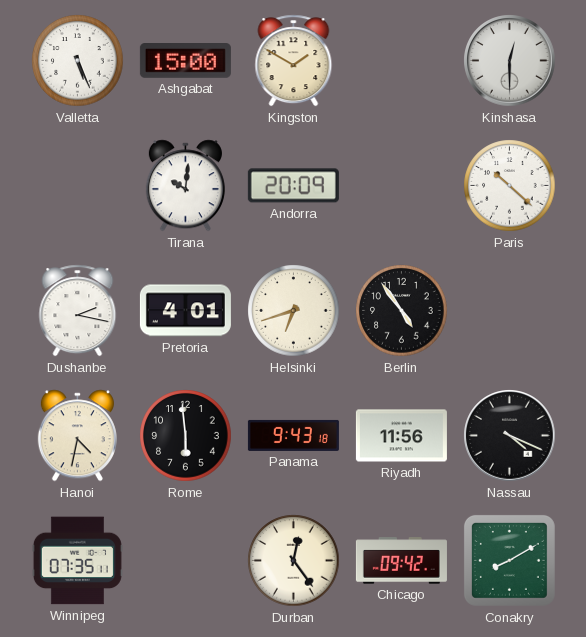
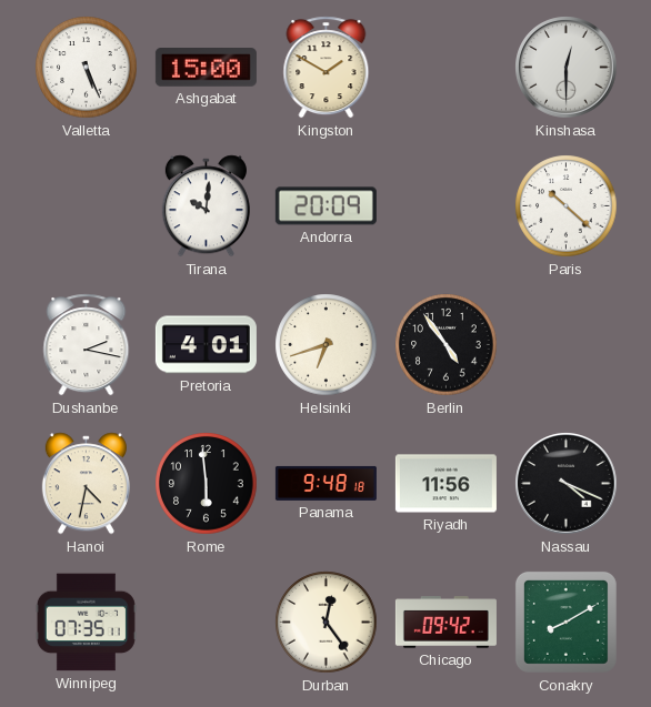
Panama: 9:43 -> 9:48 (325, 483)
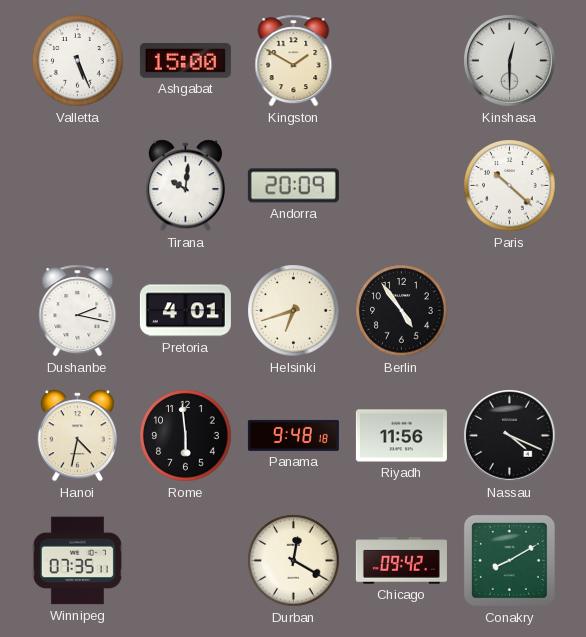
Durban: 12:24 -> 12:20 (294, 561)
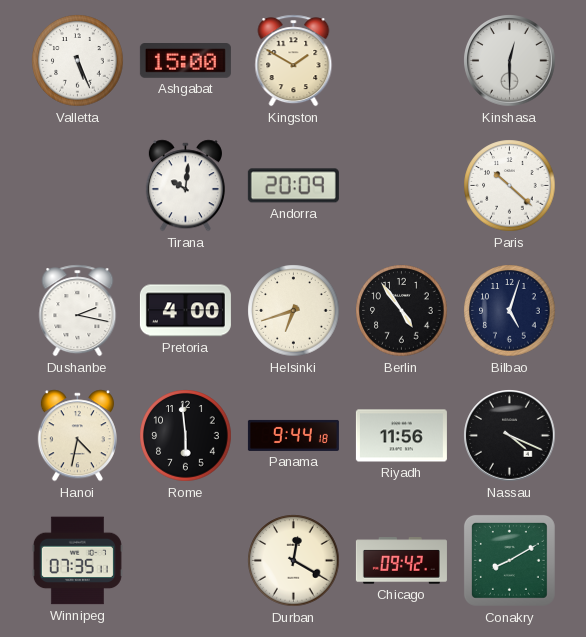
Pretoria: 4:01 -> 4:00 (185, 311)
Bilbao: none -> 5:03 (510, 311)
Panama: 9:48 -> 9:44 (293, 435)
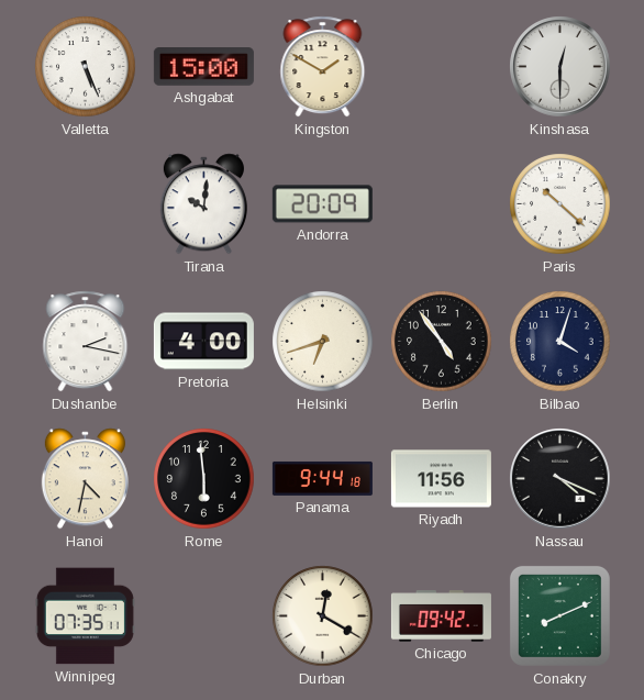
Bilbao: 5:03 -> 4:03 (560, 342)
Conakry: 8:10 -> 8:11 (559, 615)
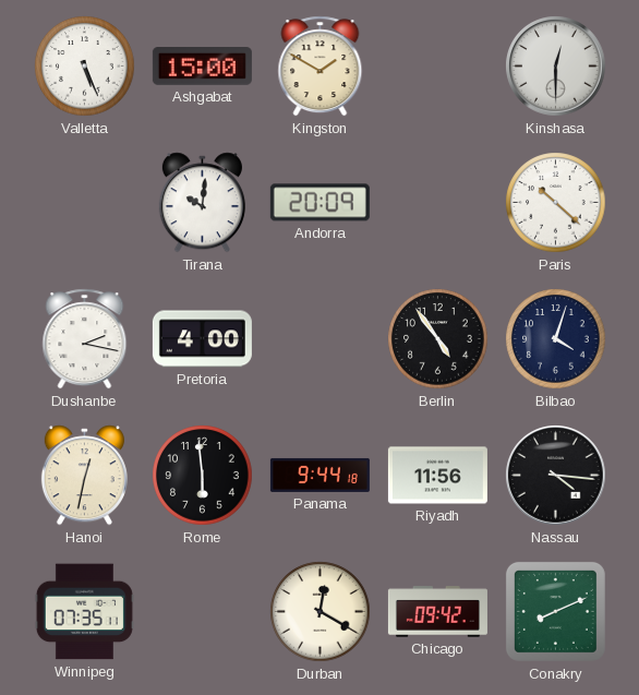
Helsinki: 6:42 -> none (323, 342)
Hanoi: 4:32 -> 12:32 (84, 476)
Nassau: 4:19 -> 4:16 (556, 476)
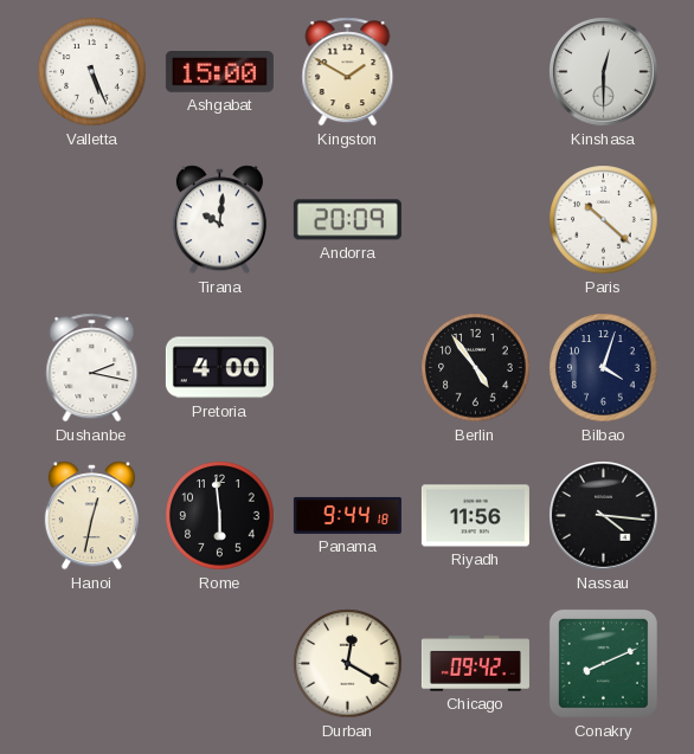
Winnipeg: 07:35 -> none (84, 612)
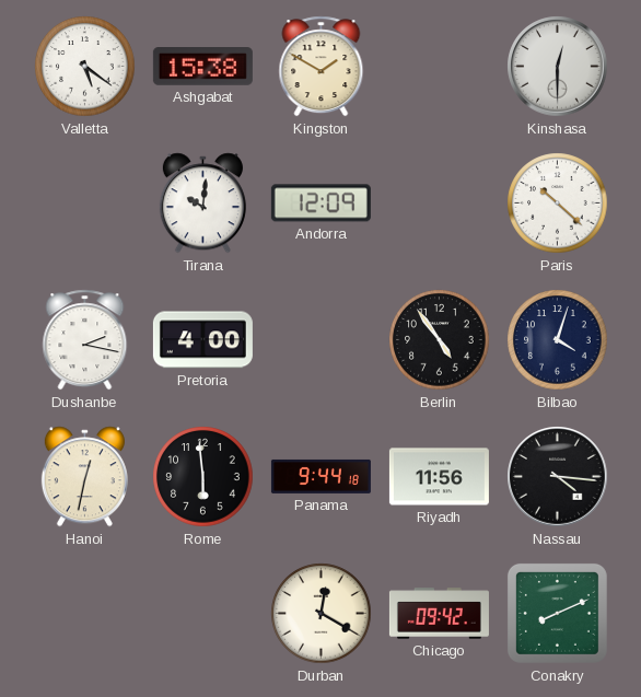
Valletta: 5:26 -> 5:21 (85, 67)
Ashgabat: 15:00 -> 15:38 (202, 67)
Andorra: 20:09 -> 12:09 (320, 204)
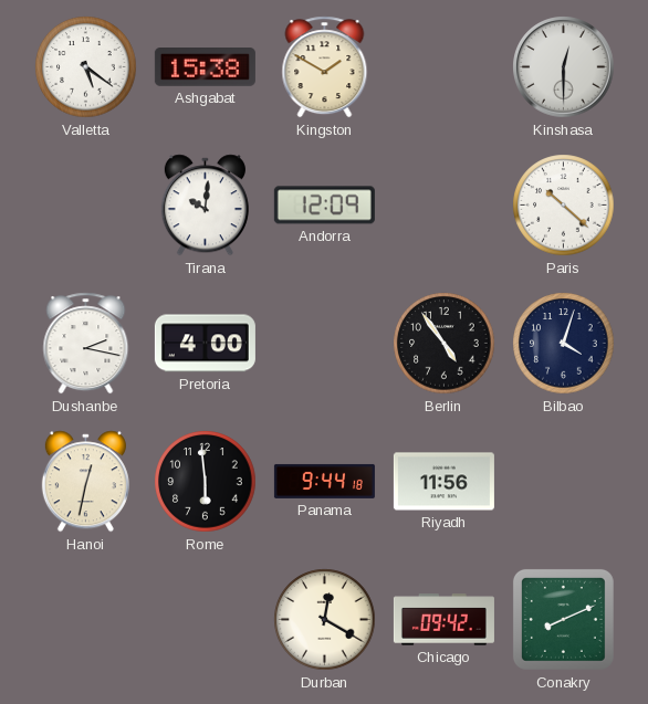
Nassau: 4:16 -> none (558, 477)
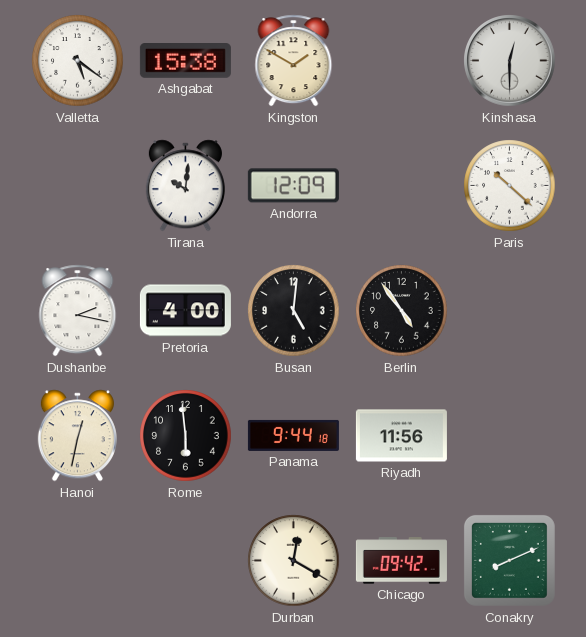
Busan: none -> 5:01 (294, 311)
Bilbao: 4:03 -> none (564, 344)
